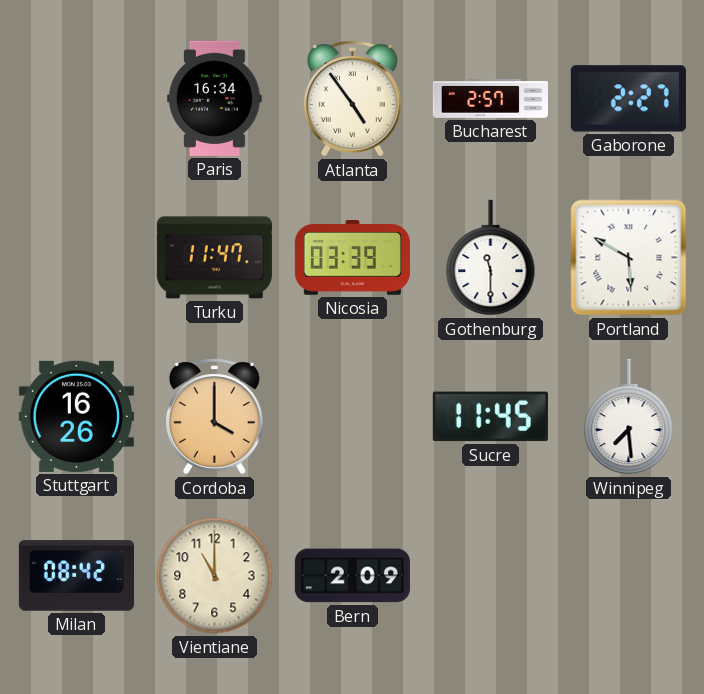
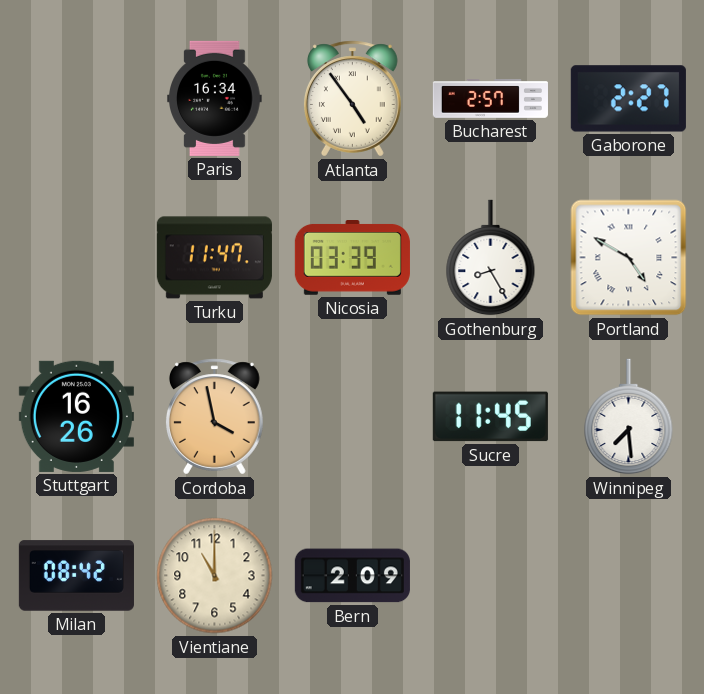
Gothenburg: 11:30 -> 8:25 (491, 258)
Portland: 5:50 -> 4:50 (629, 258)
Cordoba: 4:00 -> 3:58 (215, 417)
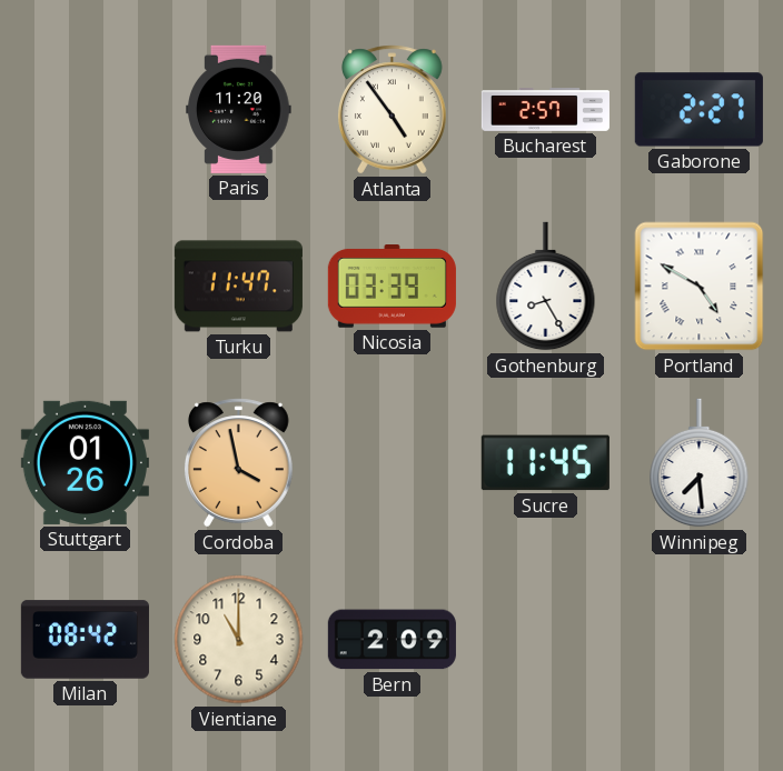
Paris: 16:34 -> 11:20 (239, 109)
Stuttgart: 16:26 -> 01:26 (85, 462)
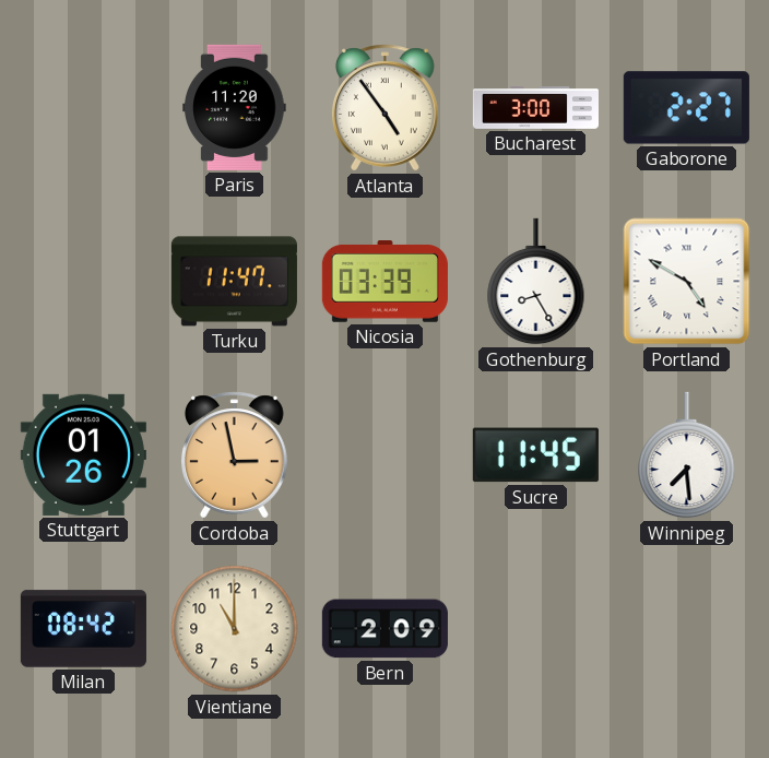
Bucharest: 2:57 -> 3:00 (535, 108)
Cordoba: 3:58 -> 2:58 (235, 455)
